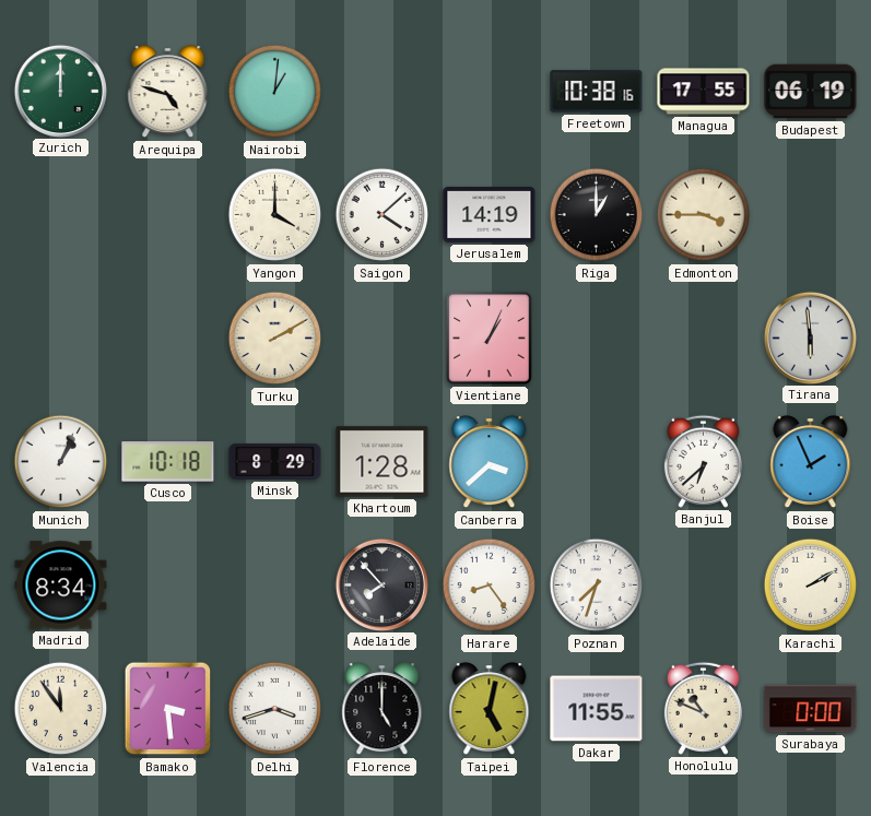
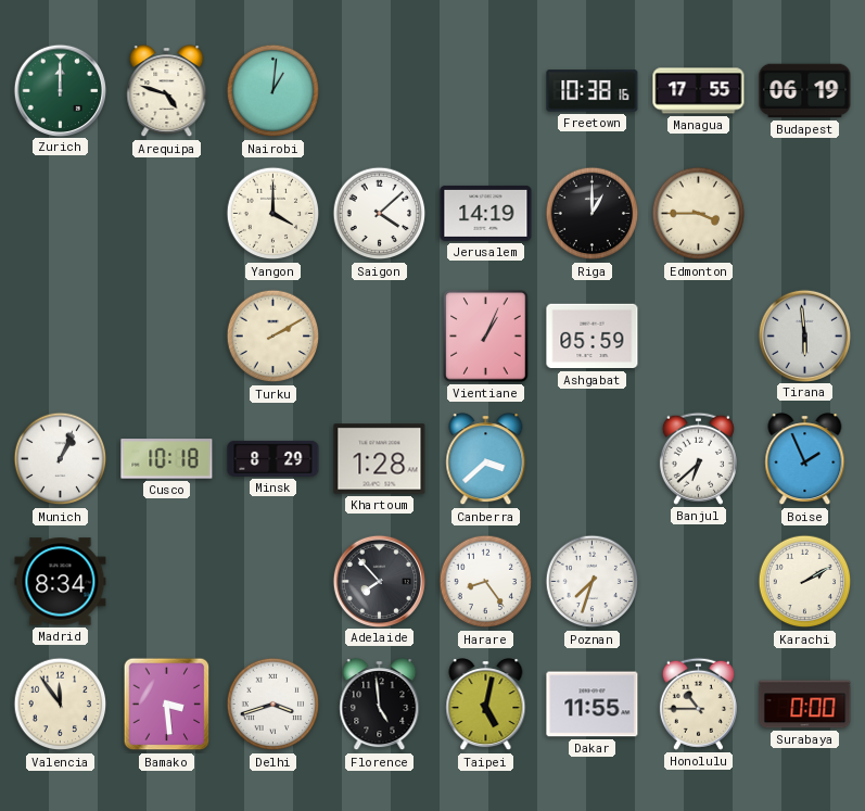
Ashgabat: none -> 05:59 (593, 337)
Florence: 5:00 -> 4:59 (380, 705)
Honolulu: 10:49 -> 10:45 (698, 704)
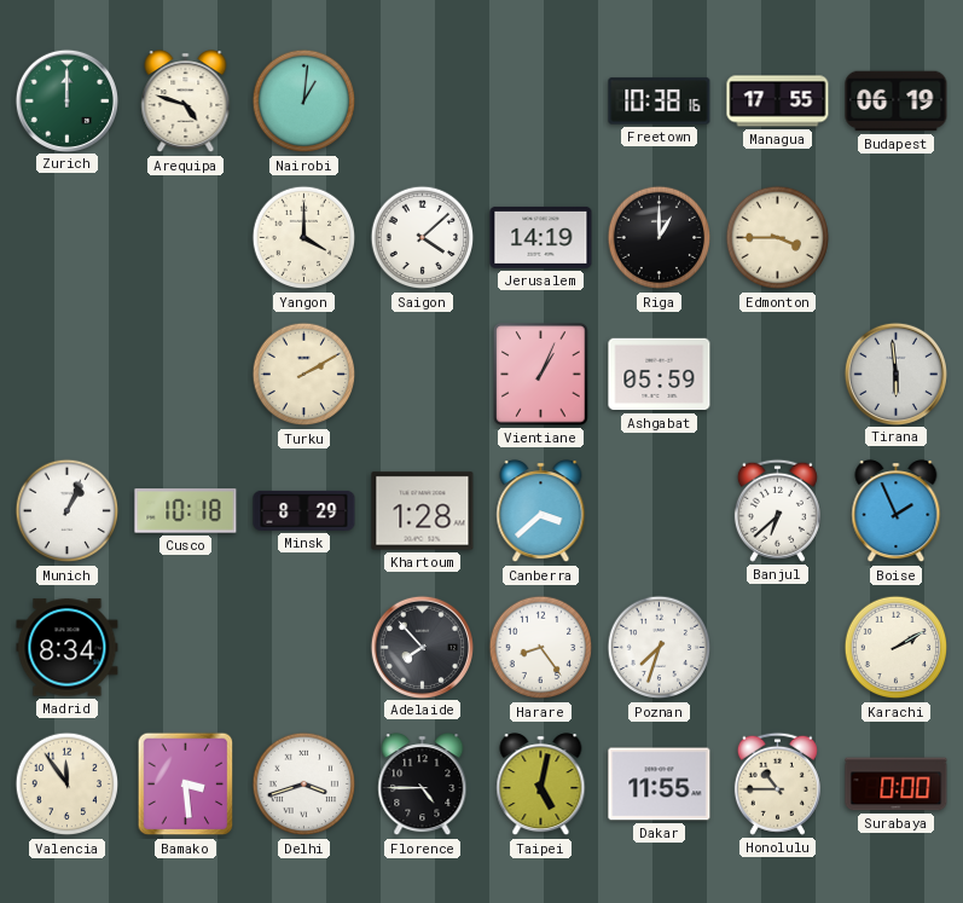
Florence: 4:59 -> 4:45 (423, 785)
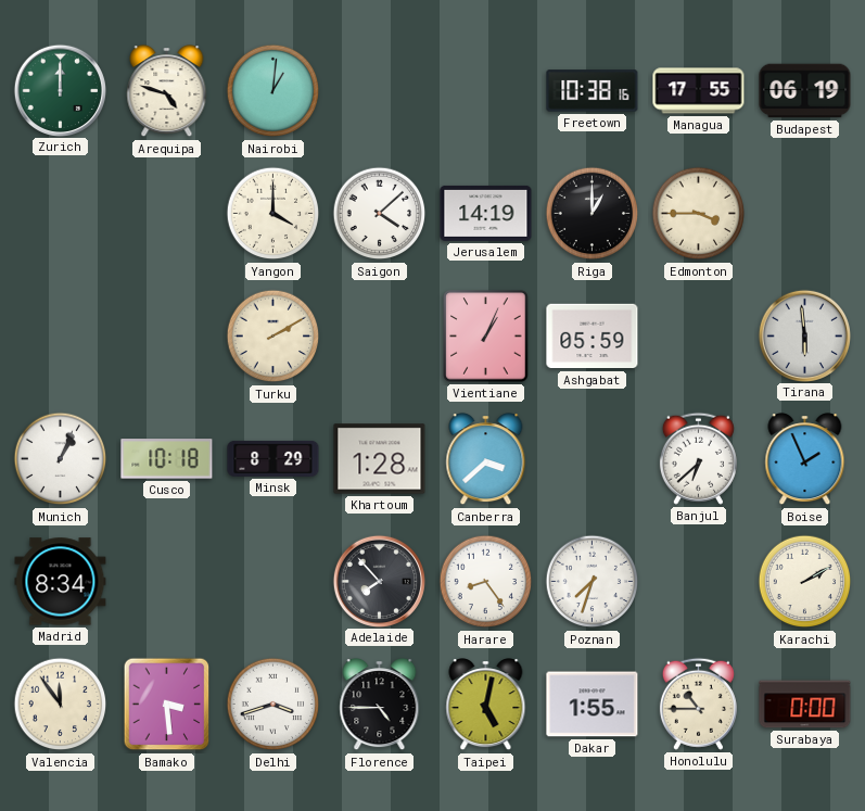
Dakar: 11:55 -> 1:55 (593, 705)
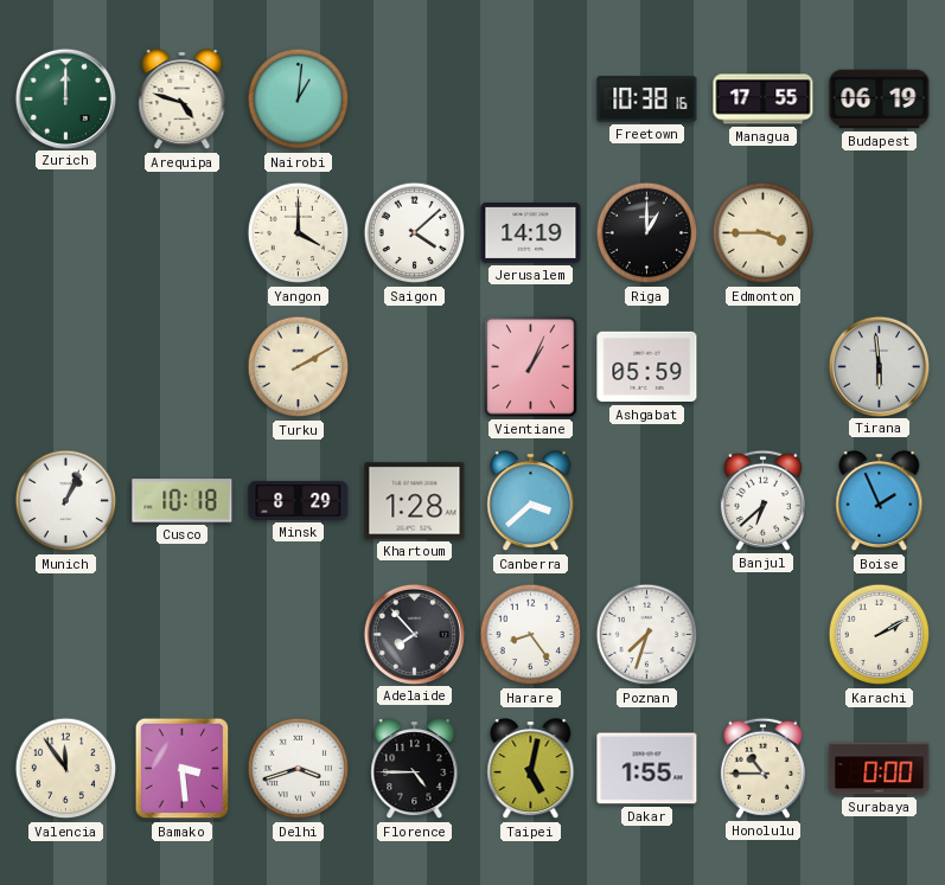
Madrid: 8:34 -> none (61, 582)
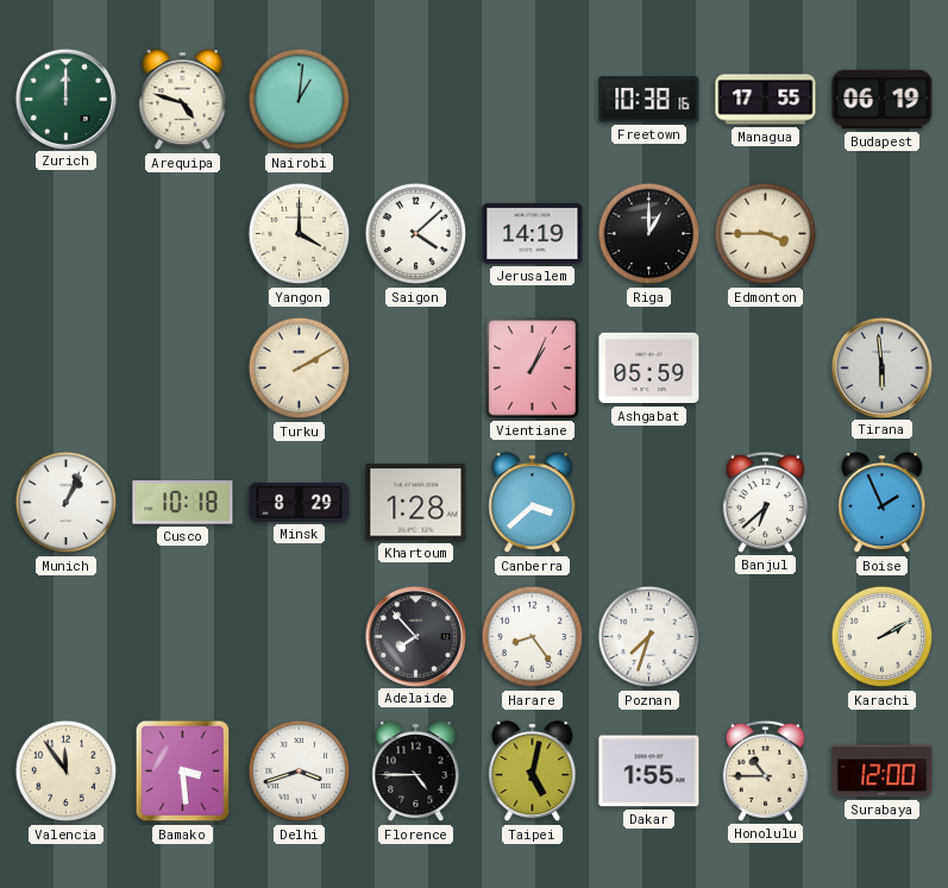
Surabaya: 0:00 -> 12:00 (883, 772)
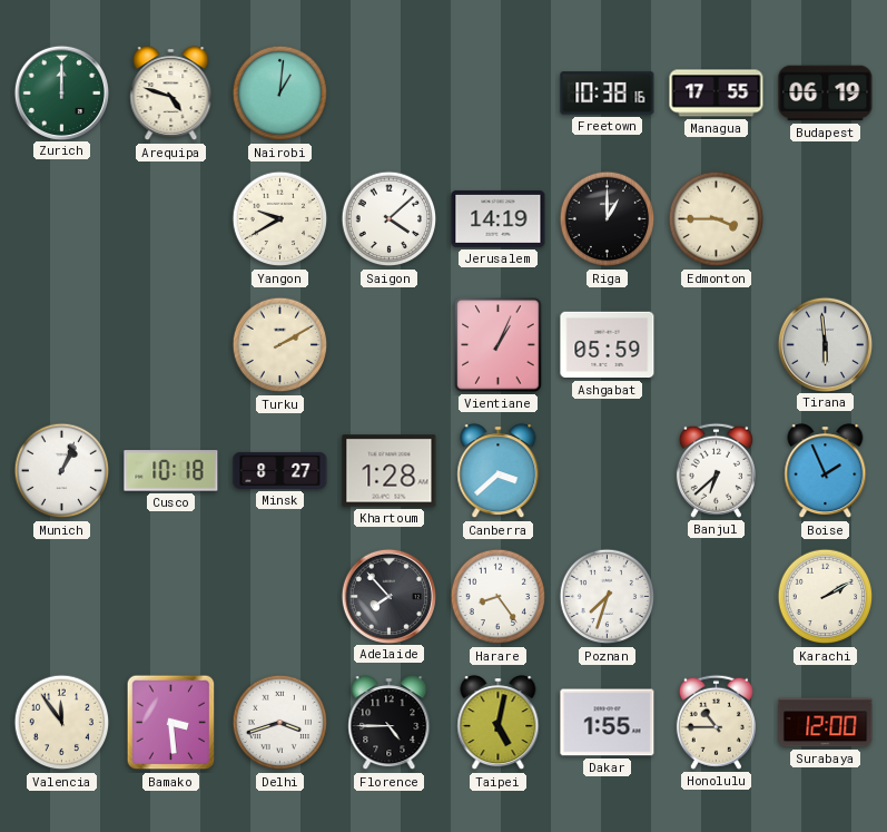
Yangon: 4:00 -> 9:40 (280, 219)
Minsk: 8:29 -> 8:27 (280, 470)
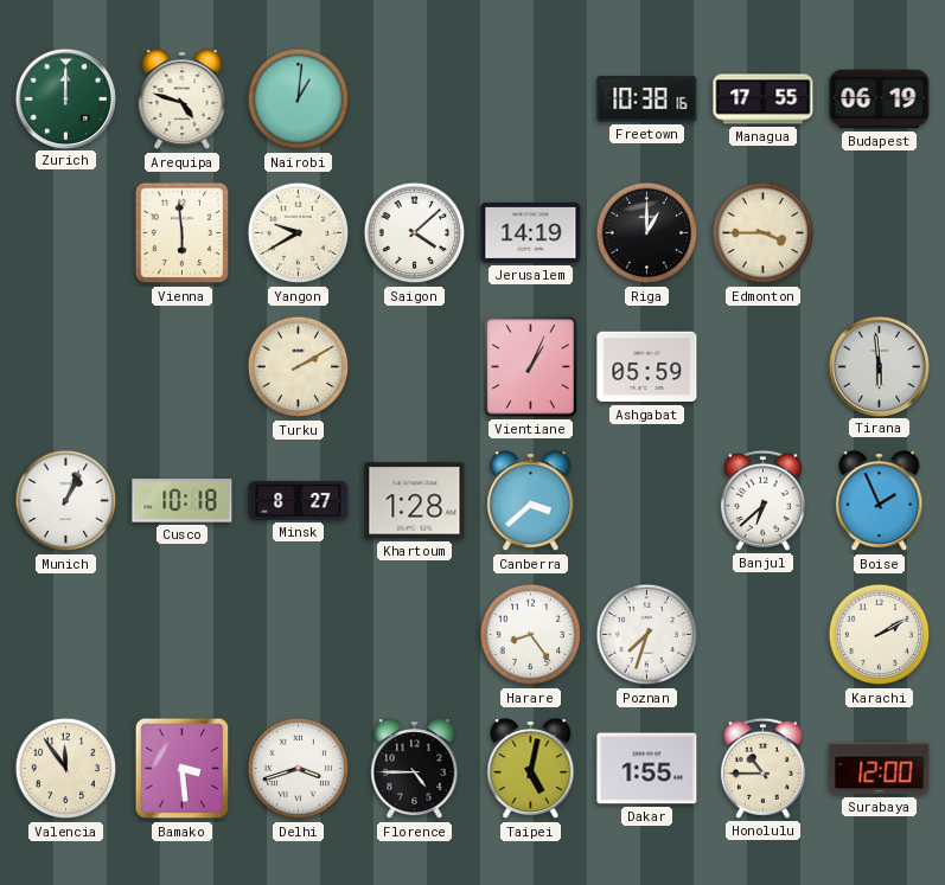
Vienna: none -> 5:59 (183, 233)
Adelaide: 7:53 -> none (388, 596)
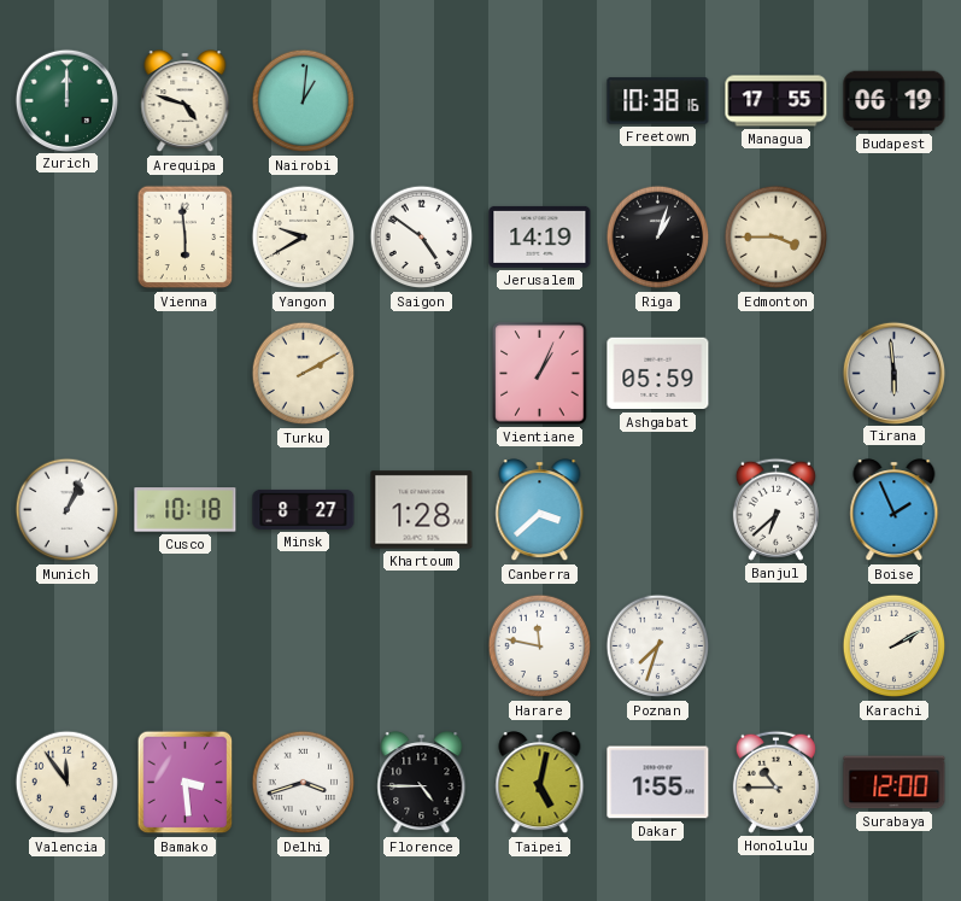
Saigon: 4:08 -> 4:51 (422, 238)
Riga: 1:00 -> 1:03 (658, 238)
Harare: 8:24 -> 11:47 (540, 647)
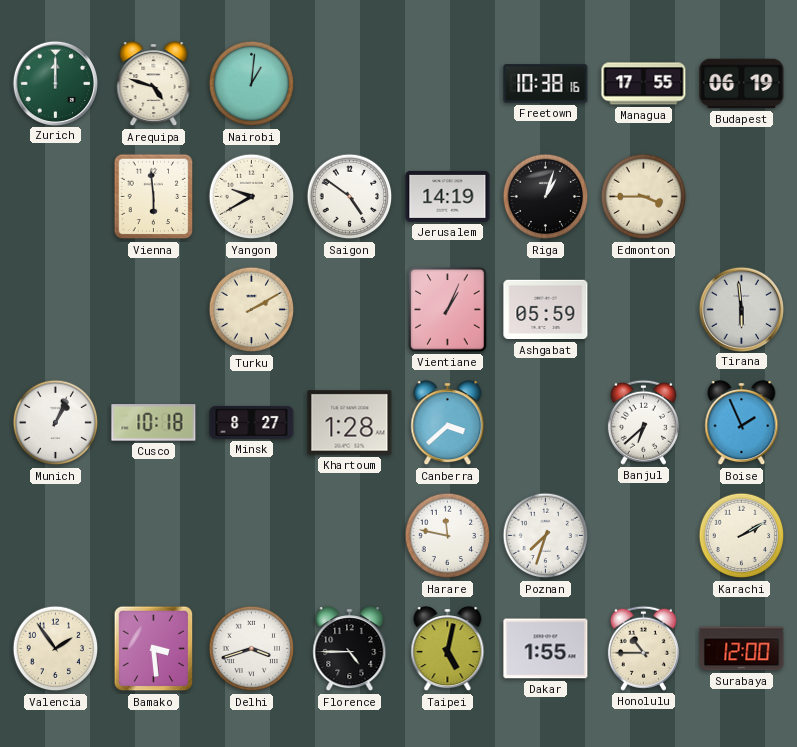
Valencia: 11:54 -> 1:54 (56, 649)
